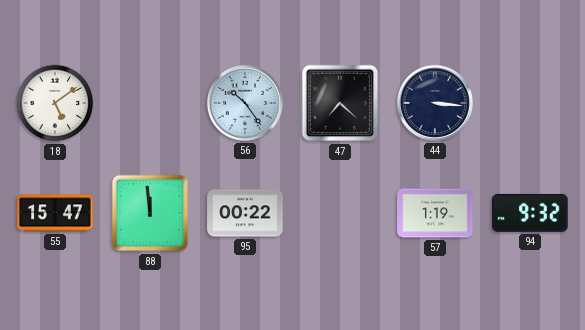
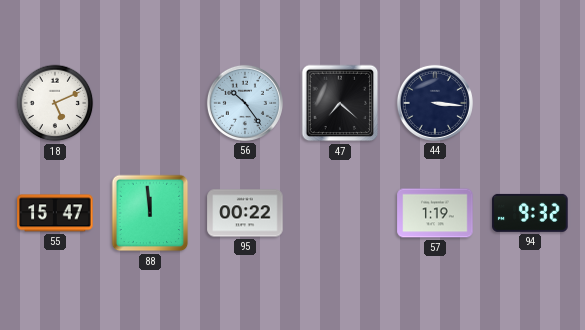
18: 5:09 -> 5:11 (55, 103)
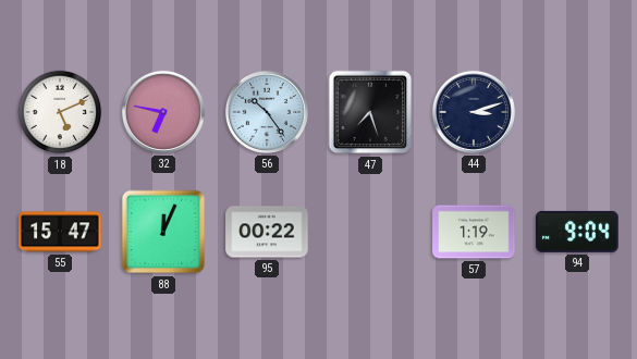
32: none -> 6:47 (163, 112)
47: 7:22 -> 7:27 (370, 112)
44: 3:16 -> 3:12 (474, 112)
88: 11:59 -> 12:04 (163, 232)
94: 9:32 -> 9:04 (577, 232)
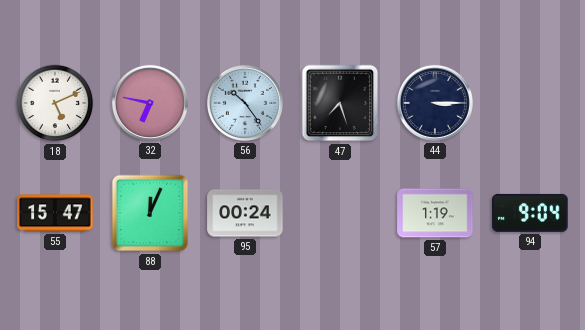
44: 3:12 -> 3:15 (435, 103)
95: 00:22 -> 00:24 (245, 213)
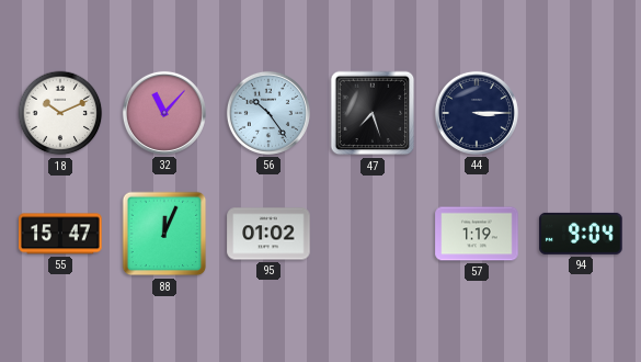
18: 5:11 -> 10:11 (60, 113)
32: 6:47 -> 11:07 (164, 113)
95: 00:24 -> 01:02 (268, 234)
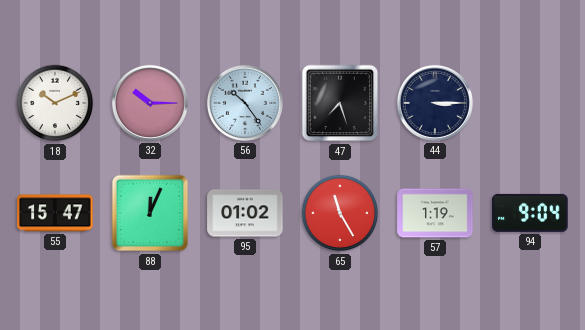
32: 11:07 -> 10:15 (150, 103)
65: none -> 11:25 (340, 213)
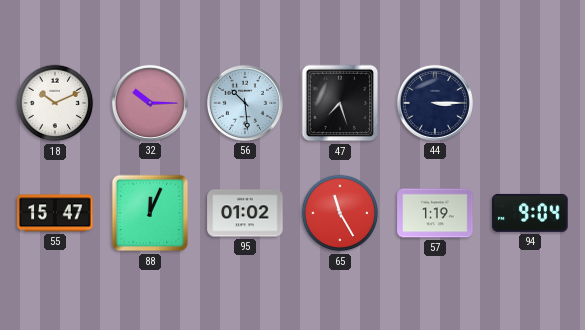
56: 10:24 -> 10:29 (245, 103)
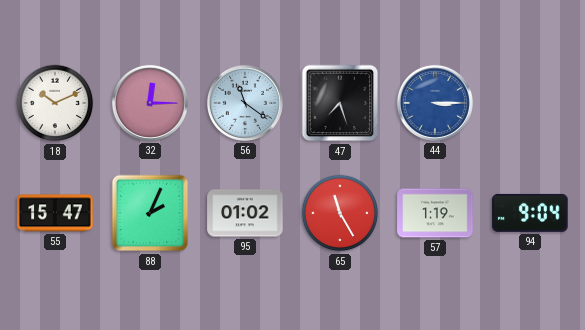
32: 10:15 -> 12:15 (150, 103)
56: 10:29 -> 11:21 (245, 103)
44 dial: navy -> blue (435, 103)
88: 12:04 -> 2:04 (150, 213)
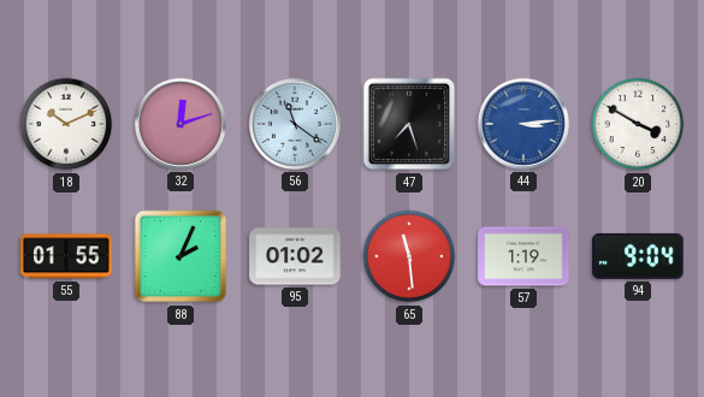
32: 12:15 -> 12:12 (181, 124)
44: 3:15 -> 3:14 (523, 124)
20: none -> 3:50 (638, 124)
55: 15:47 -> 01:55 (66, 256)
65: 11:25 -> 11:29 (409, 256)
